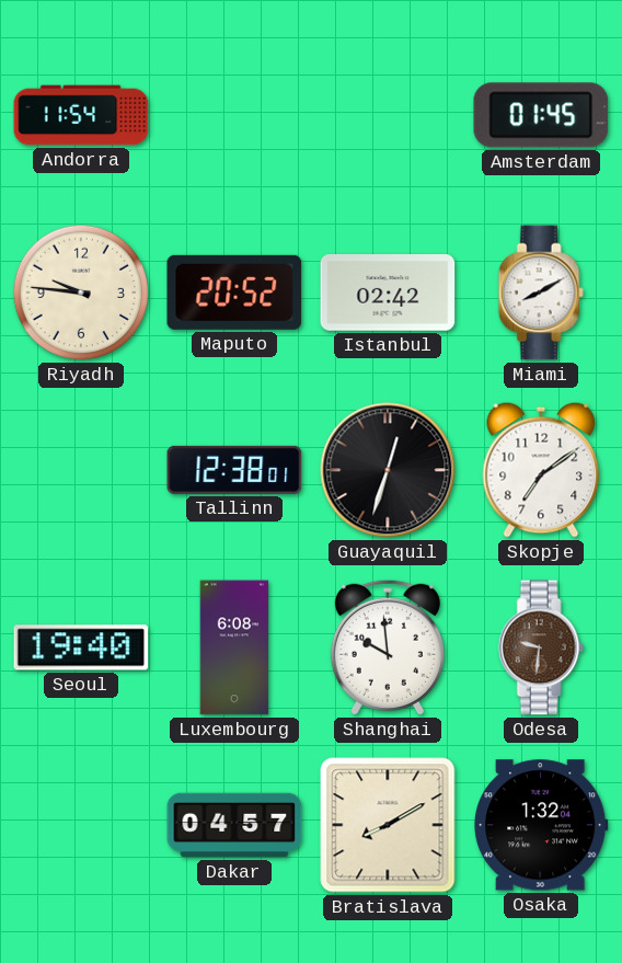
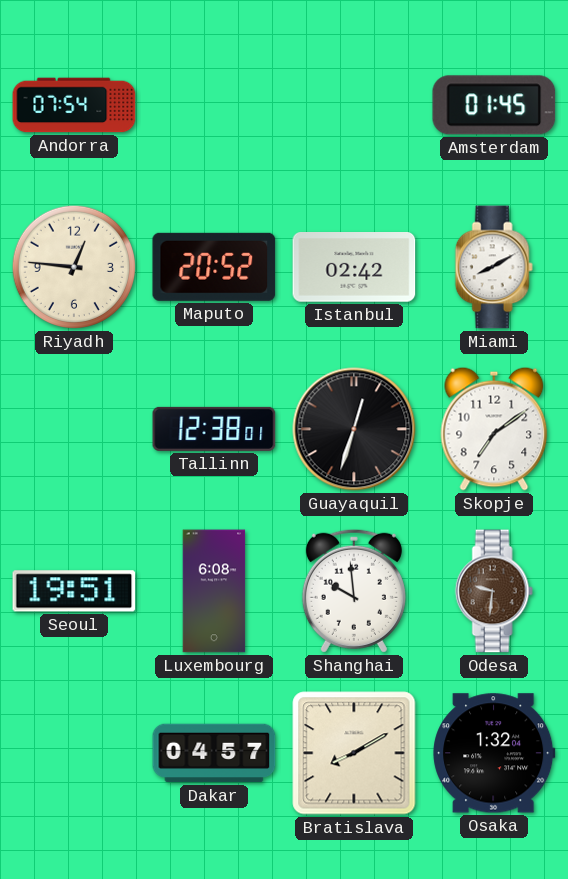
Andorra: 11:54 -> 07:54 (74, 105)
Riyadh: 9:46 -> 12:46 (73, 267)
Seoul: 19:40 -> 19:51 (74, 591)
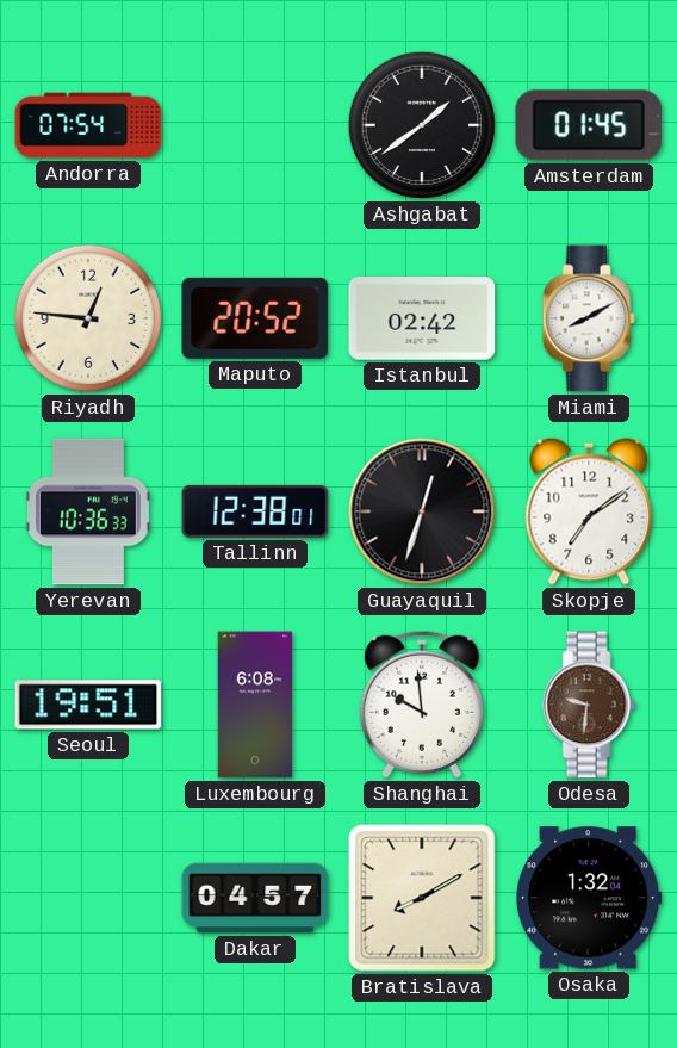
Ashgabat: none -> 1:39 (421, 125)
Yerevan: none -> 10:36 (88, 511)
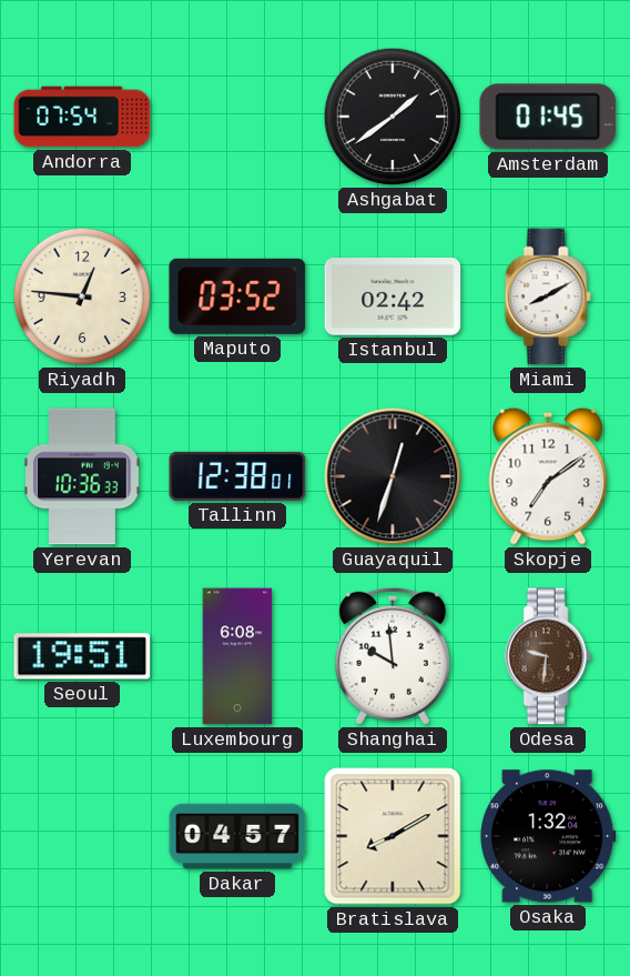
Maputo: 20:52 -> 03:52 (237, 296)
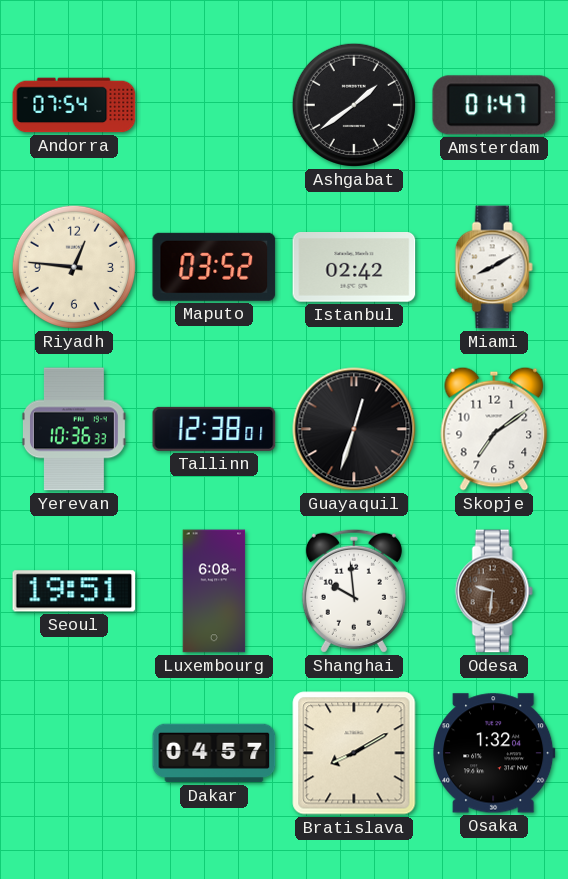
Amsterdam: 01:45 -> 01:47 (494, 105)
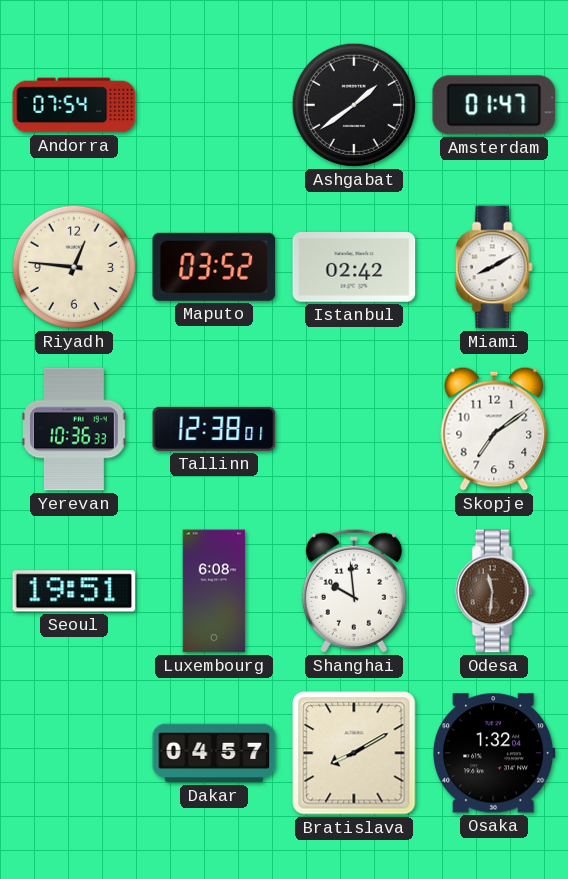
Guayaquil: 12:33 -> none (354, 429)
Odesa: 9:31 -> 11:31 (494, 591)
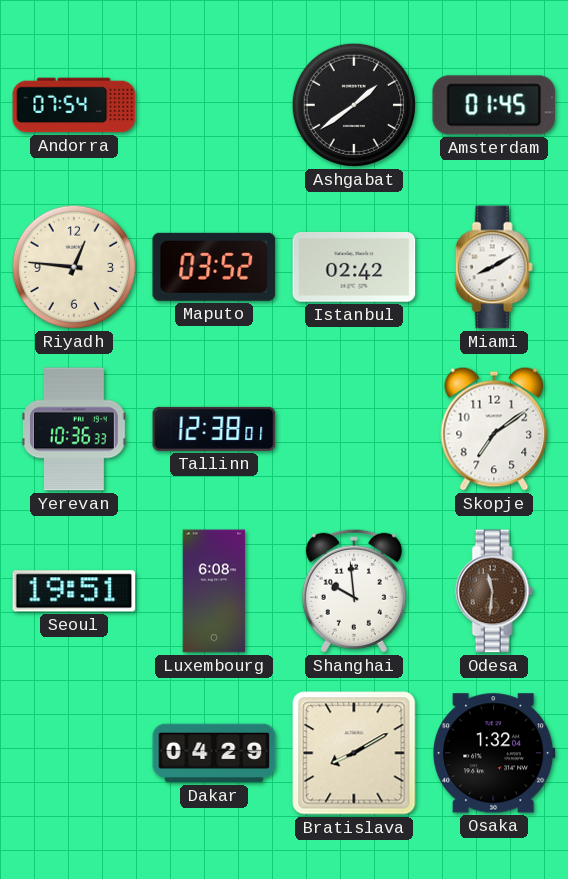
Amsterdam: 01:47 -> 01:45 (494, 105)
Dakar: 04:57 -> 04:29 (214, 753)
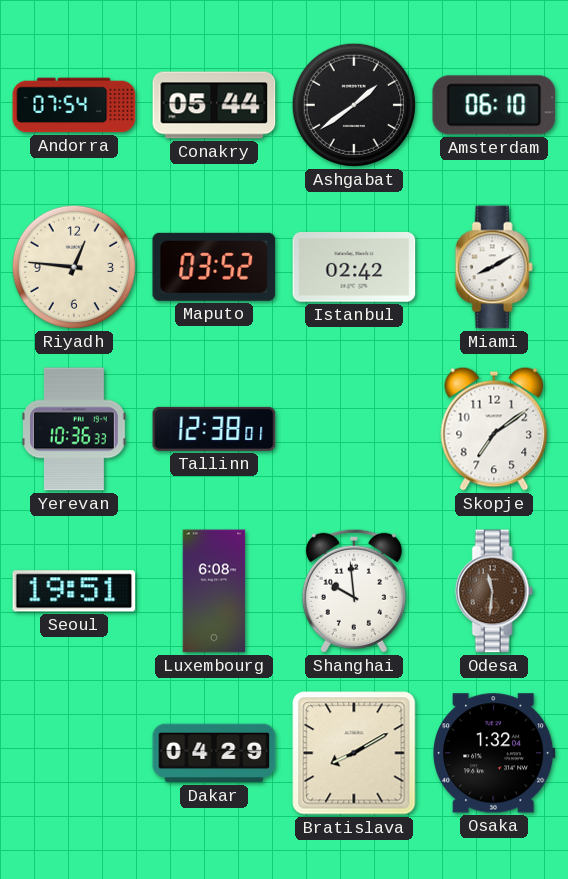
Conakry: none -> 05:44 (214, 105)
Amsterdam: 01:45 -> 06:10 (494, 105)
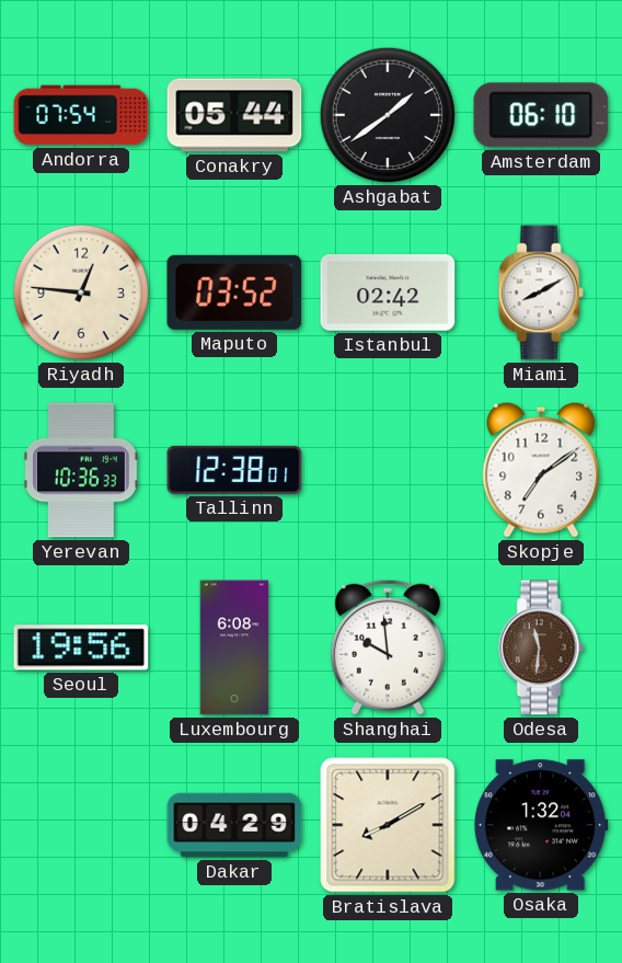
Seoul: 19:51 -> 19:56 (81, 647)
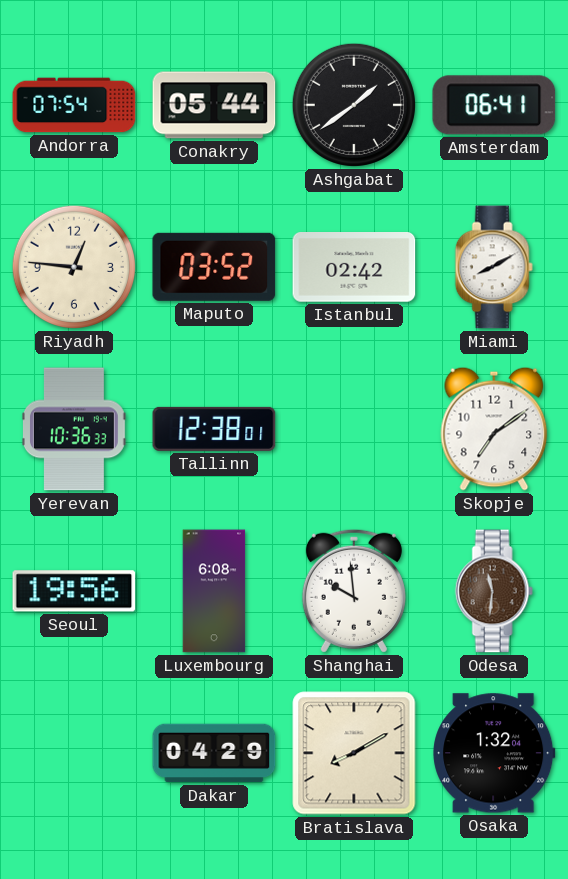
Amsterdam: 06:10 -> 06:41 (494, 105)
